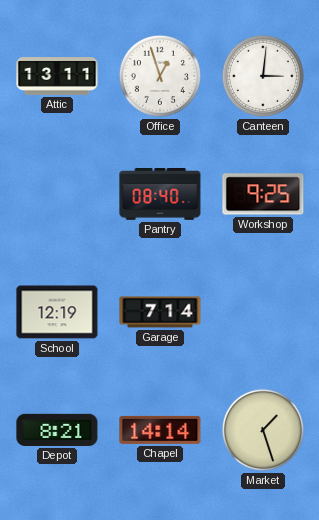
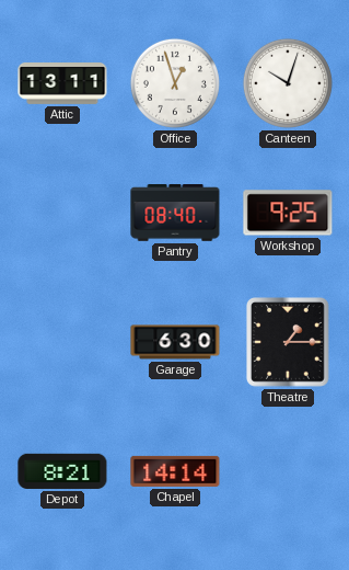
Canteen: 3:01 -> 10:03 (288, 83)
School: 12:19 -> none (57, 312)
Garage: 7:14 -> 6:30 (175, 342)
Theatre: none -> 1:15 (289, 342)
Market: 1:27 -> none (263, 430)
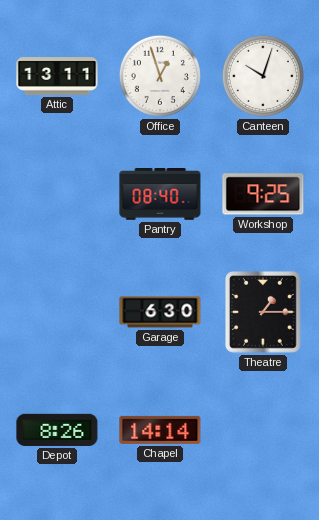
Depot: 8:21 -> 8:26 (57, 430)
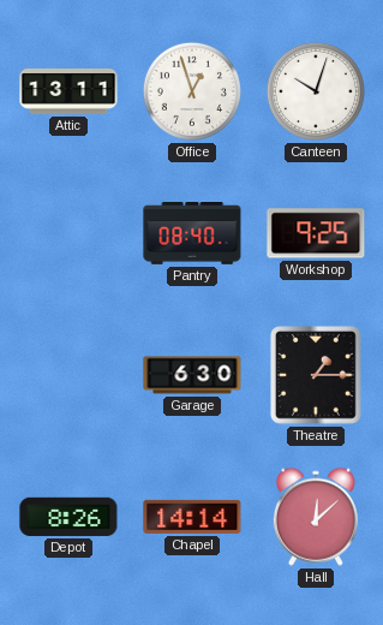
Hall: none -> 12:08 (316, 517)
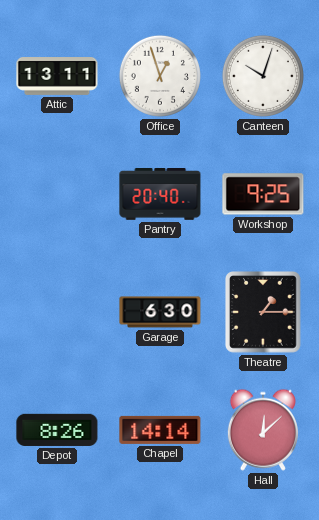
Pantry: 08:40 -> 20:40 (160, 195)
